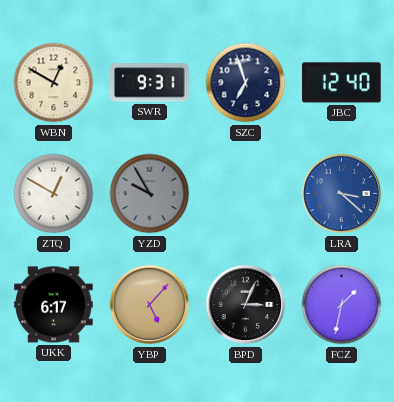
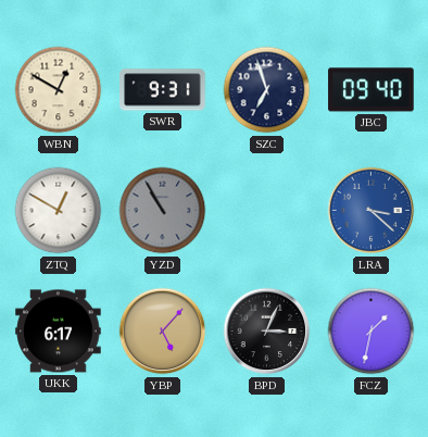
JBC: 12:40 -> 09:40 (372, 90)
YZD: 9:55 -> 10:55 (163, 211)
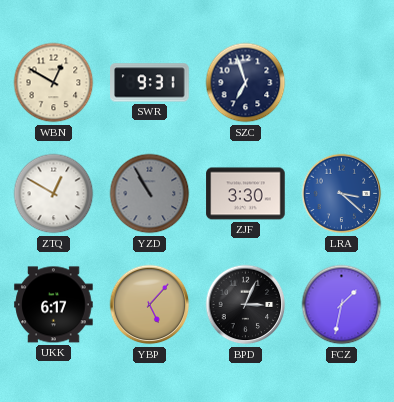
JBC: 09:40 -> none (372, 90)
ZJF: none -> 3:30 (246, 194)
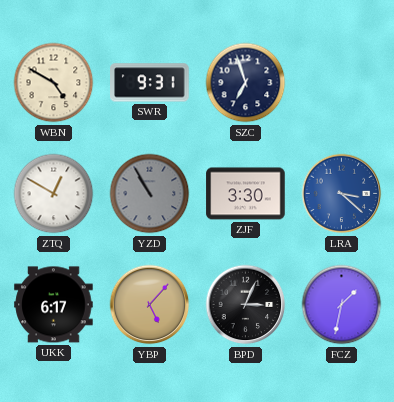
WBN: 12:50 -> 4:50 (54, 83)
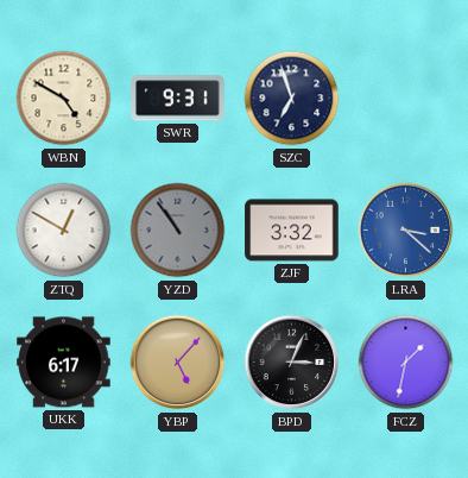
YZD: 10:55 -> 10:54 (178, 231)
ZJF: 3:30 -> 3:32 (292, 231)
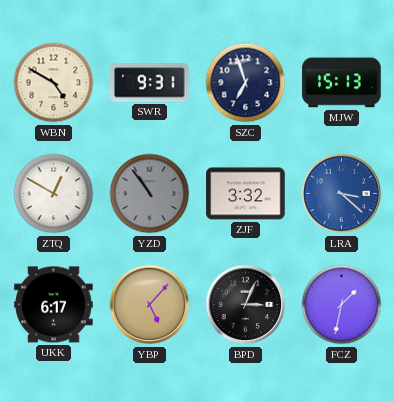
MJW: none -> 15:13 (342, 83)
